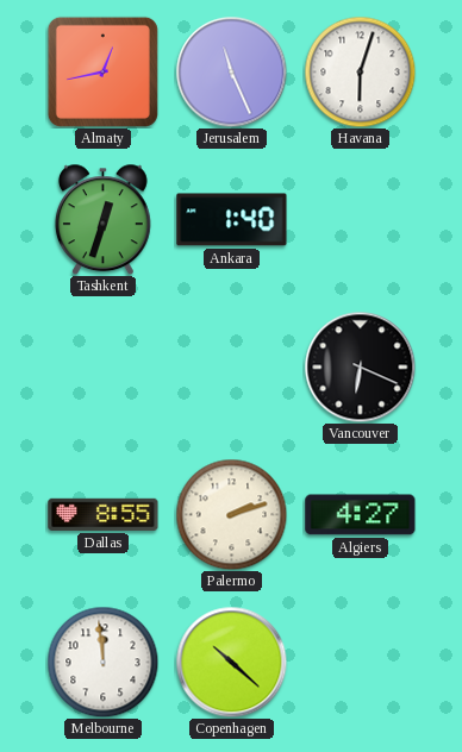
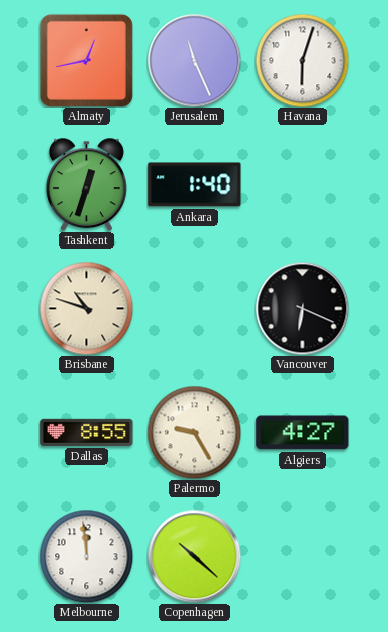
Brisbane: none -> 10:48 (86, 308)
Palermo: 2:12 -> 9:25 (194, 432)
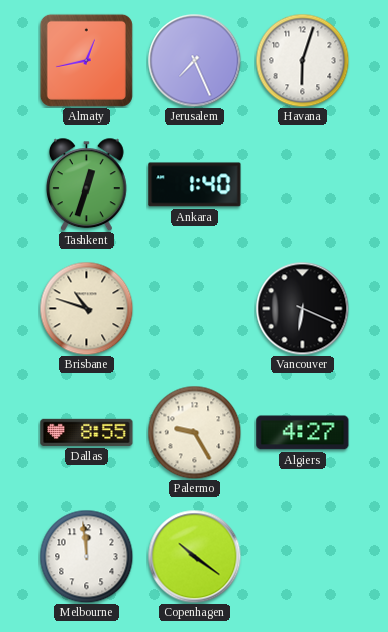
Jerusalem: 11:26 -> 7:26 (194, 60)
Copenhagen: 10:22 -> 10:21 (194, 556)
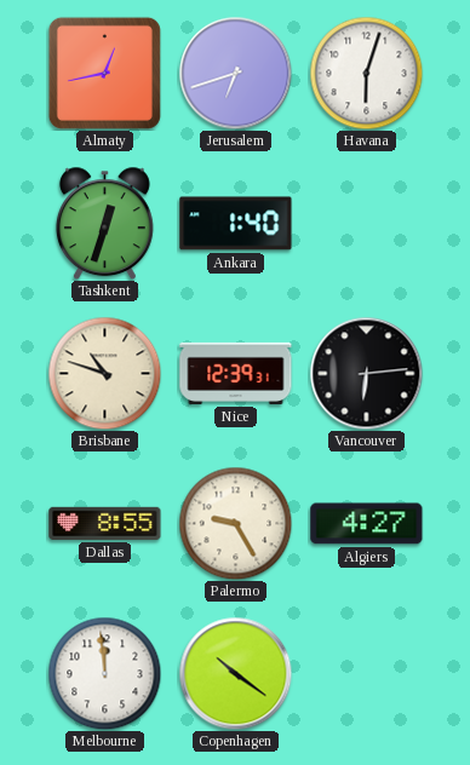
Jerusalem: 7:26 -> 6:42 (235, 73)
Nice: none -> 12:39 (236, 373)
Vancouver: 6:19 -> 6:14 (366, 373)
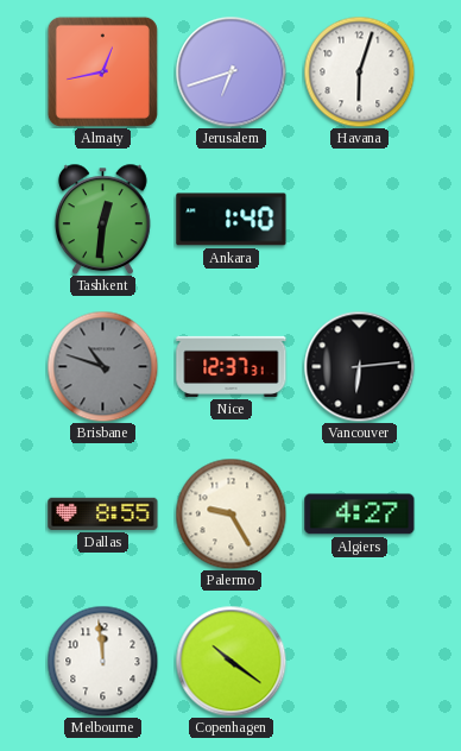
Tashkent: 12:33 -> 12:31 (102, 219)
Brisbane dial: cream -> grey (102, 366)
Nice: 12:39 -> 12:37 (232, 366)
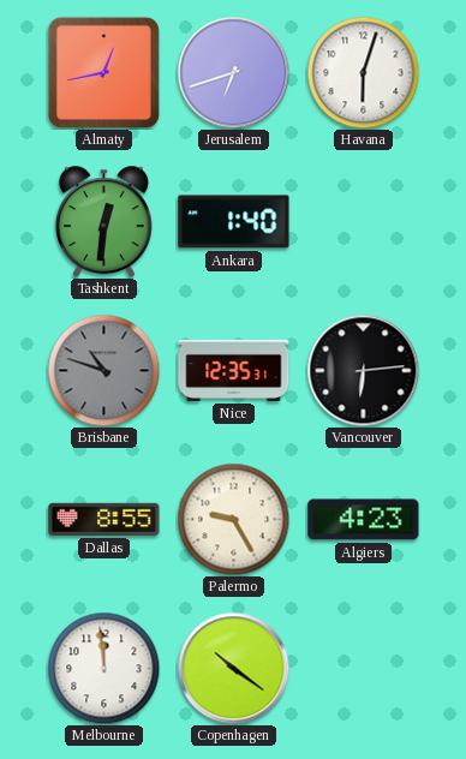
Nice: 12:37 -> 12:35 (234, 370)
Algiers: 4:27 -> 4:23 (364, 520)
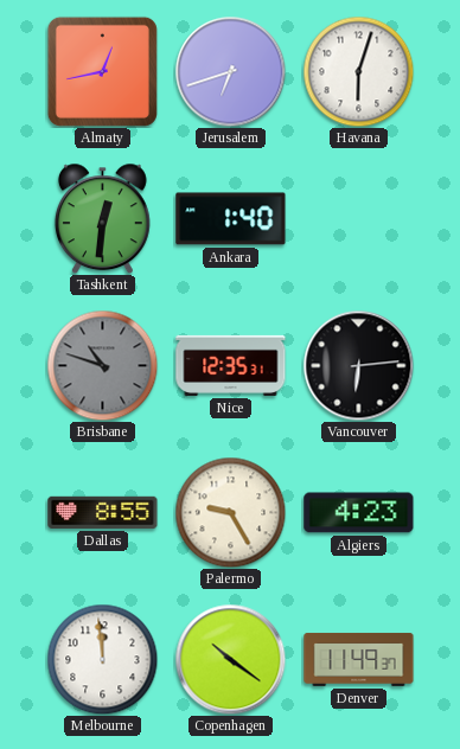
Denver: none -> 11:49 (359, 659)
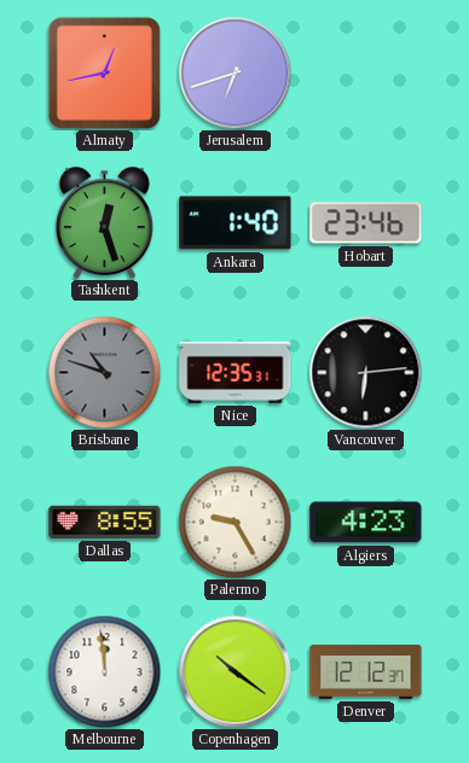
Havana: 6:03 -> none (358, 71)
Tashkent: 12:31 -> 12:27 (104, 222)
Hobart: none -> 23:46 (366, 223)
Denver: 11:49 -> 12:12 (366, 671)
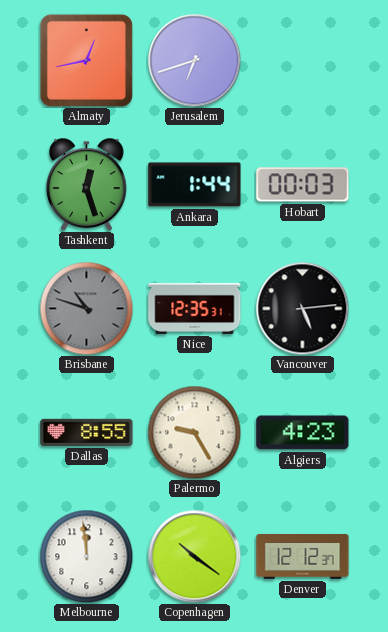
Ankara: 1:40 -> 1:44 (195, 185)
Hobart: 23:46 -> 00:03 (303, 185)
Vancouver: 6:14 -> 5:14 (302, 308)
